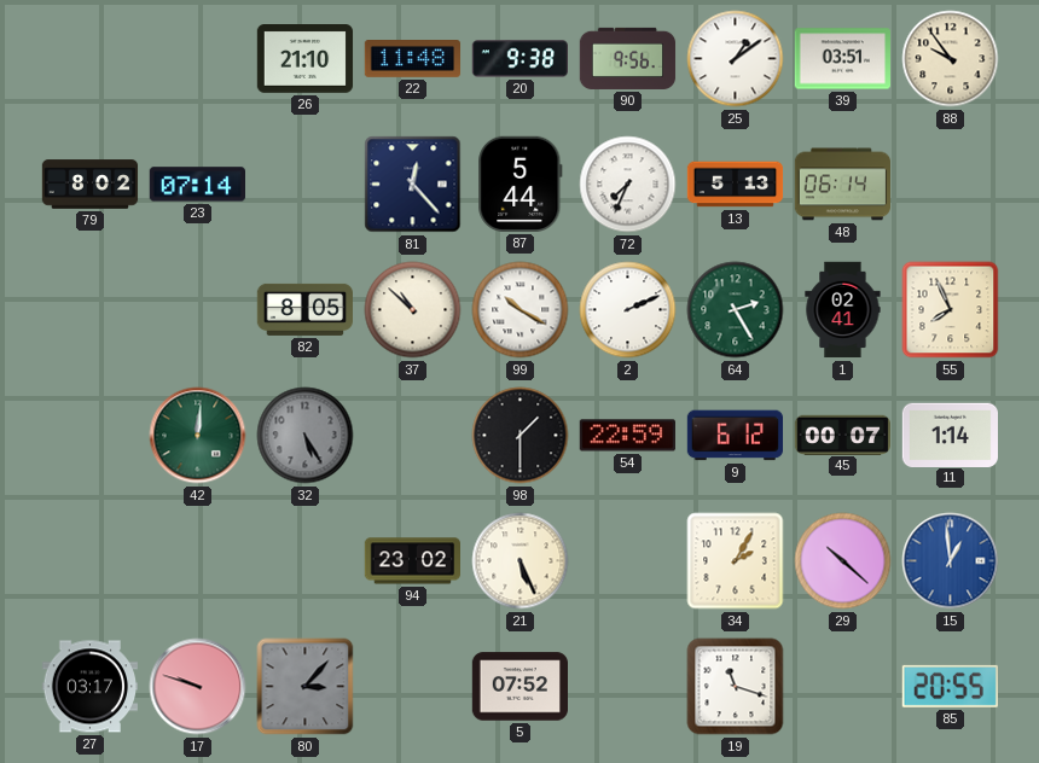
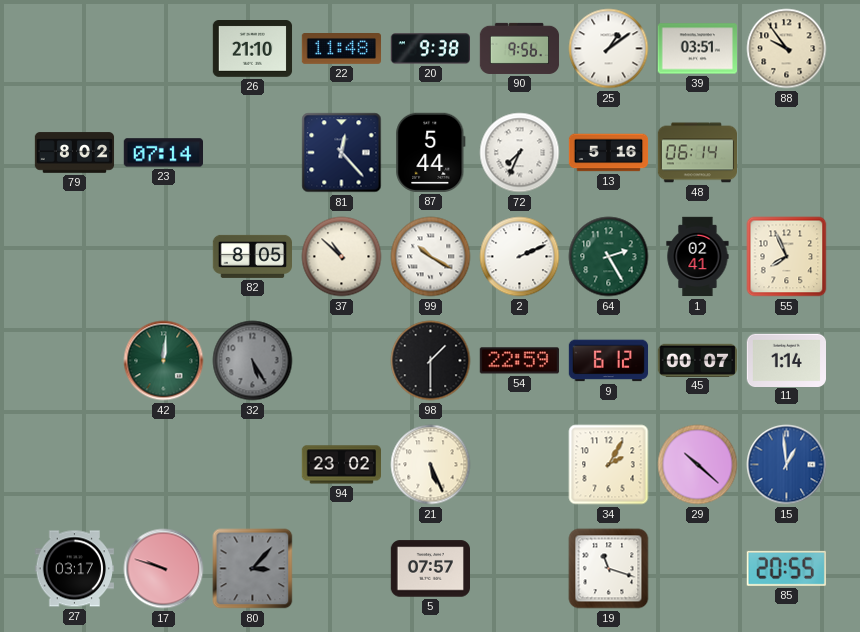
13: 5:13 -> 5:16 (609, 153)
5: 07:52 -> 07:57 (431, 569)
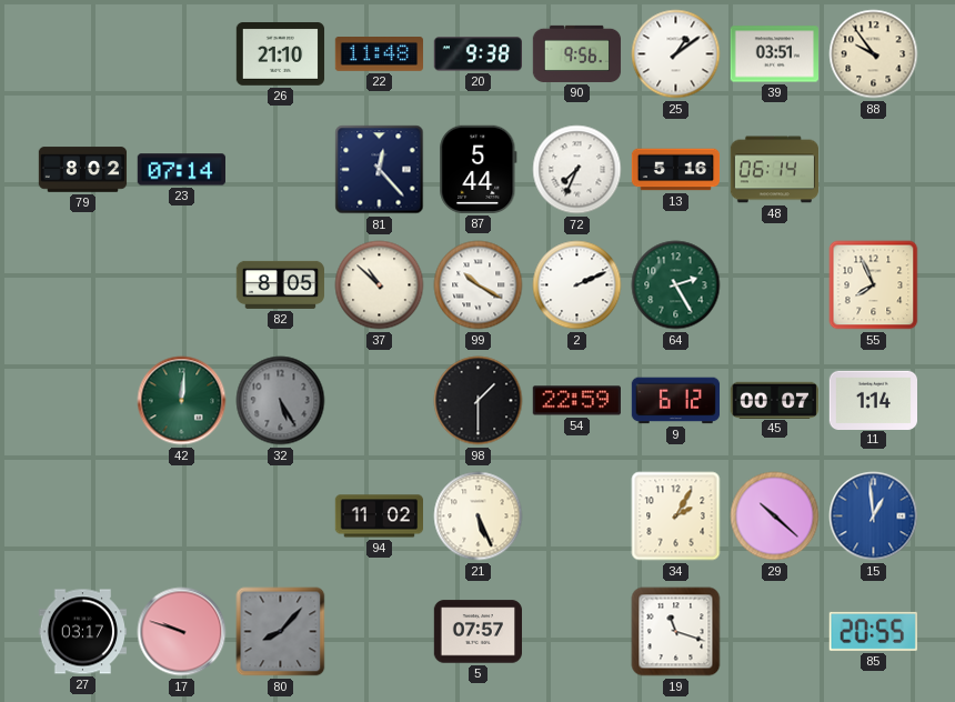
1: 02:41 -> none (698, 257)
94: 23:02 -> 11:02 (379, 517)
80: 3:07 -> 8:07 (281, 632)
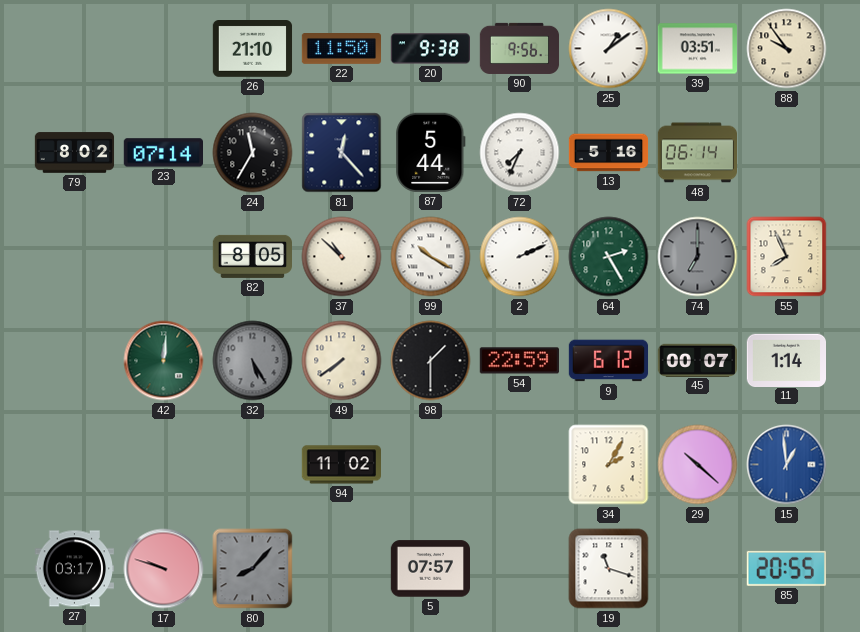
22: 11:48 -> 11:50 (342, 49)
24: none -> 11:35 (253, 153)
74: none -> 7:00 (698, 257)
49: none -> 7:39 (342, 361)
21: 5:26 -> none (479, 517)
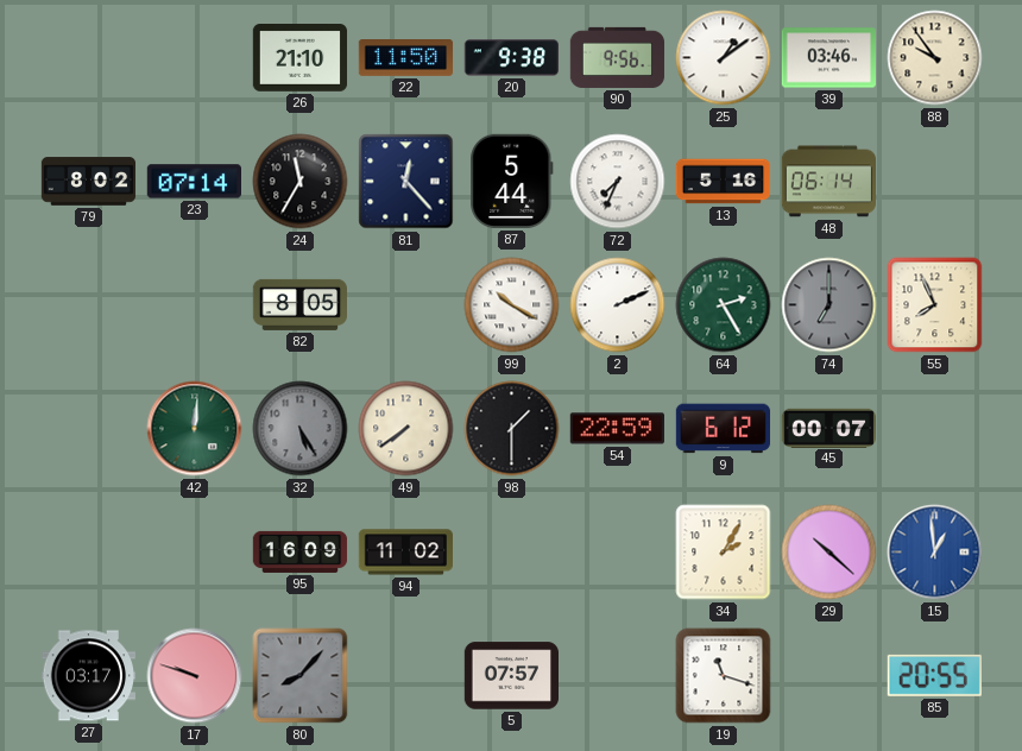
39: 03:51 -> 03:46 (828, 58)
37: 10:52 -> none (342, 257)
11: 1:14 -> none (786, 360)
95: none -> 16:09 (301, 551)
